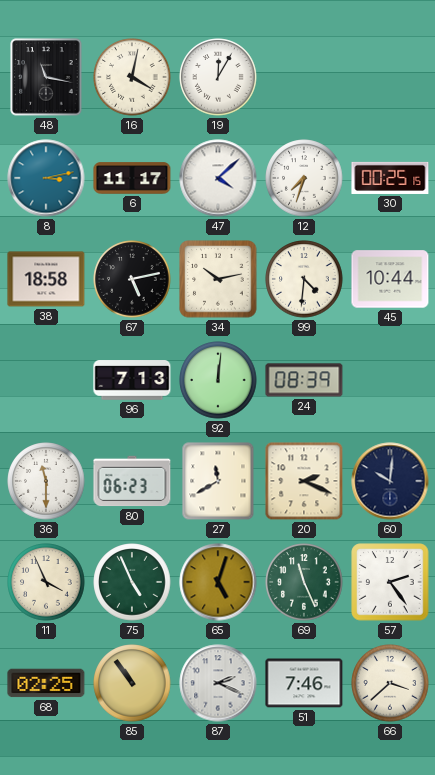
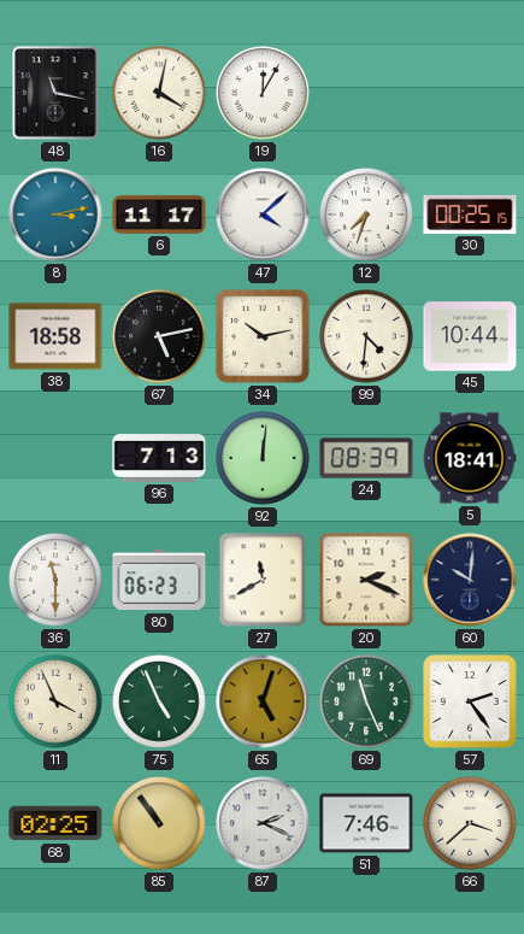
5: none -> 18:41 (470, 458)
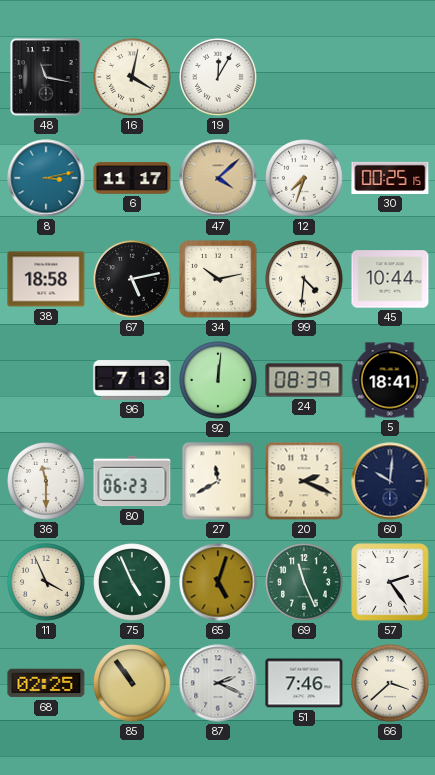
47 dial: white -> champagne (218, 178)
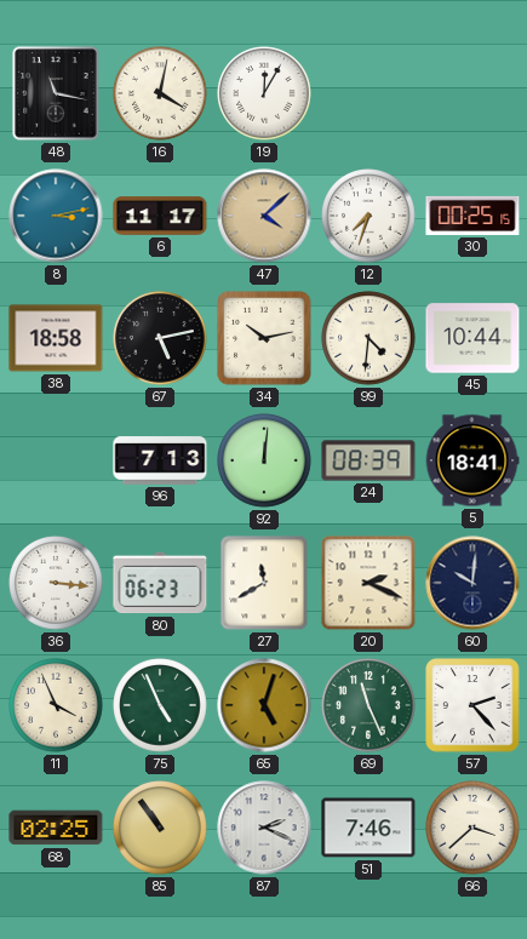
36: 11:30 -> 3:16 (56, 583)
57: 2:24 -> 2:23 (472, 705)
